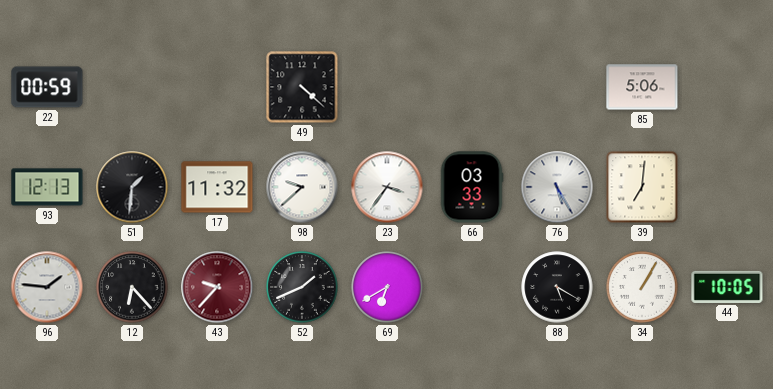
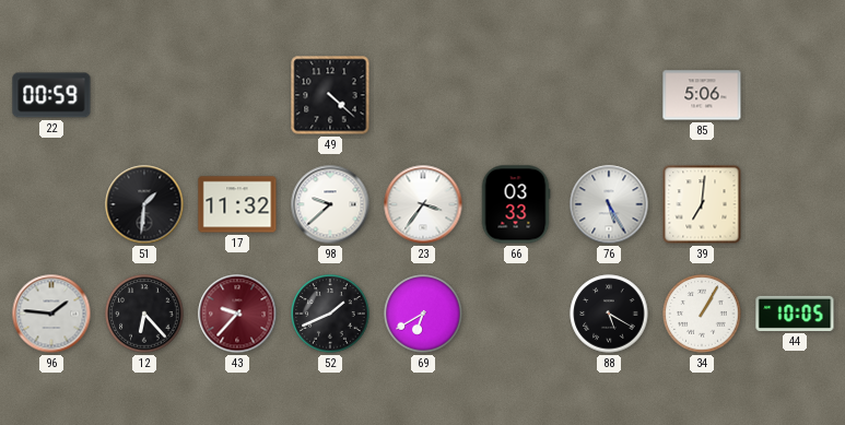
93: 12:13 -> none (47, 187)
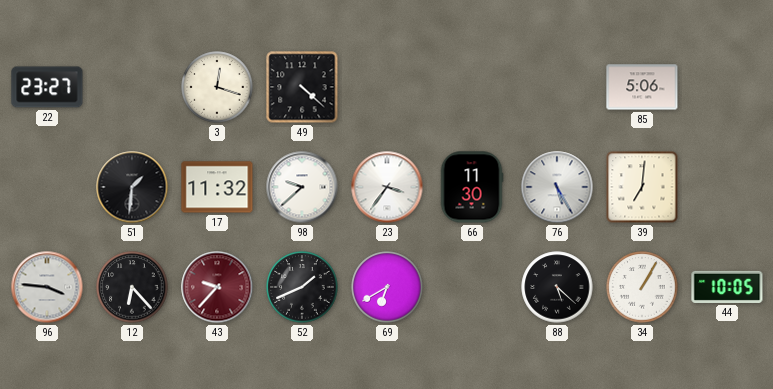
22: 00:59 -> 23:27 (47, 87)
3: none -> 12:18 (217, 87)
66: 03:33 -> 11:30 (472, 187)
96: 1:46 -> 3:46 (47, 287)
88: 5:20 -> 5:22 (557, 287)
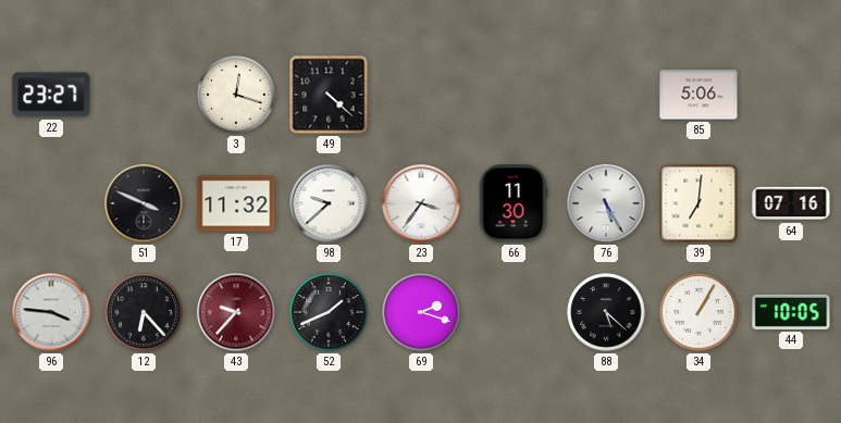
51: 1:31 -> 3:49 (144, 203)
64: none -> 07:16 (791, 203)
69: 6:40 -> 2:18 (421, 312)
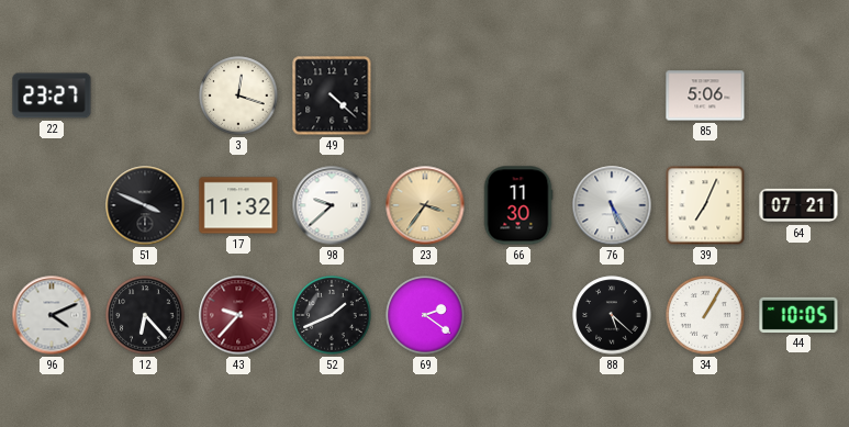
23 dial: white -> champagne (425, 205)
39: 7:01 -> 7:04 (705, 205)
64: 07:16 -> 07:21 (798, 205)
96: 3:46 -> 4:11 (52, 315)
69: 2:18 -> 2:21 (425, 315)
